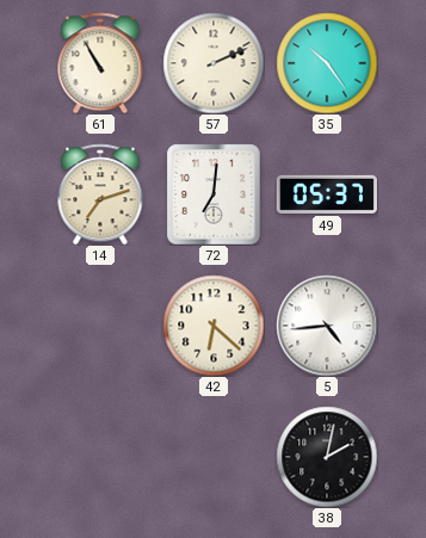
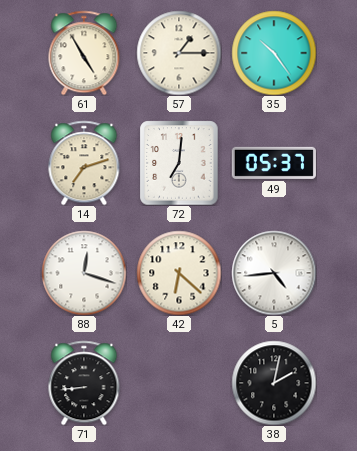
61: 10:55 -> 4:55 (84, 53)
57: 2:11 -> 1:15 (179, 53)
88: none -> 12:18 (84, 273)
71: none -> 8:44 (84, 383)
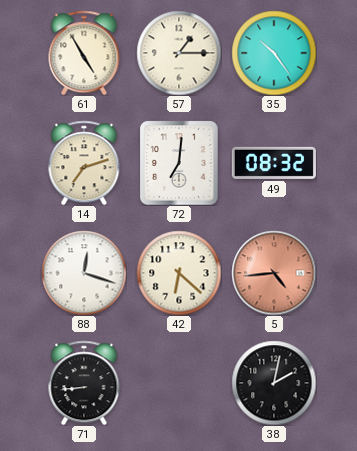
49: 05:37 -> 08:32 (274, 163)
5 dial: white -> salmon (274, 273)
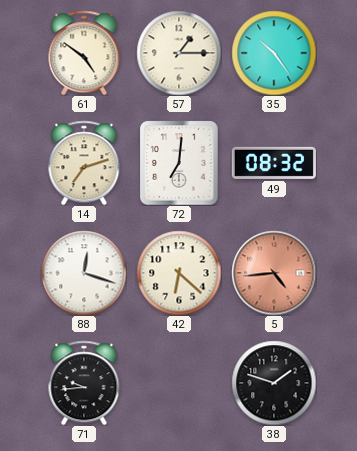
61: 4:55 -> 4:51 (84, 53)
71: 8:44 -> 9:44 (84, 383)
38: 2:02 -> 1:48 (274, 383)
